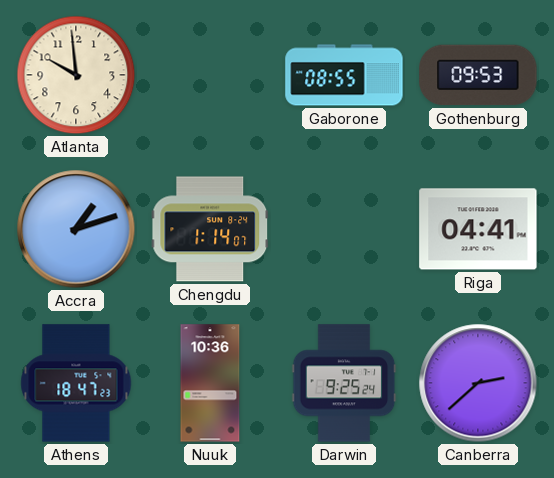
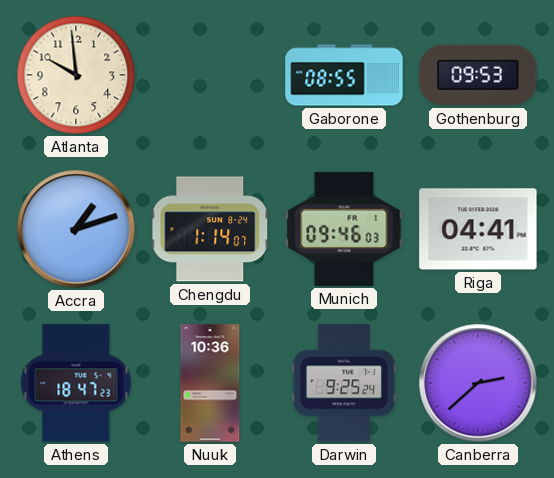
Munich: none -> 09:46 (344, 229)
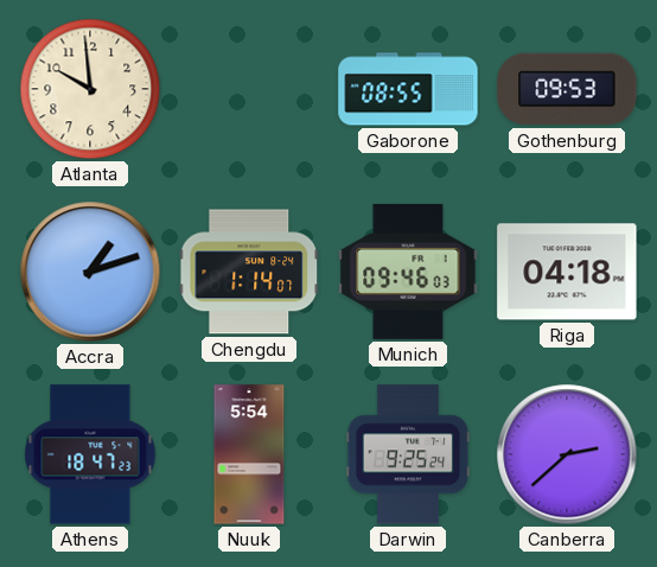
Riga: 04:41 -> 04:18 (567, 272)
Nuuk: 10:36 -> 5:54 (249, 454)
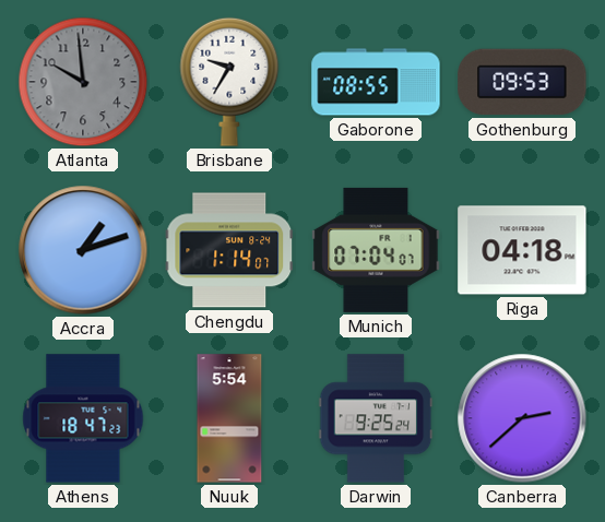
Atlanta dial: cream -> grey (83, 82)
Brisbane: none -> 9:35 (229, 82)
Munich: 09:46 -> 07:04 (376, 250)
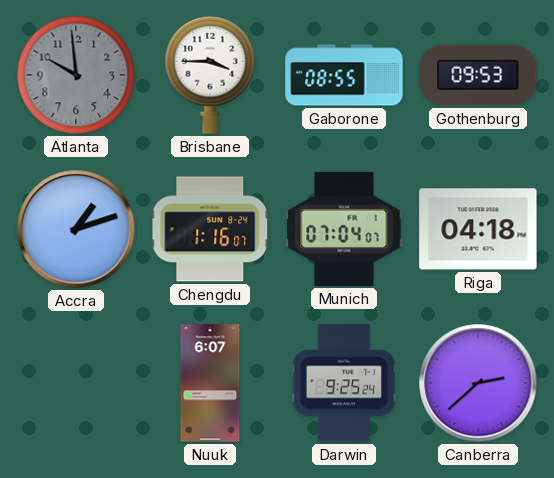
Brisbane: 9:35 -> 3:45 (210, 75)
Chengdu: 1:14 -> 1:16 (210, 229)
Athens: 18:47 -> none (83, 418)
Nuuk: 5:54 -> 6:07 (210, 383)
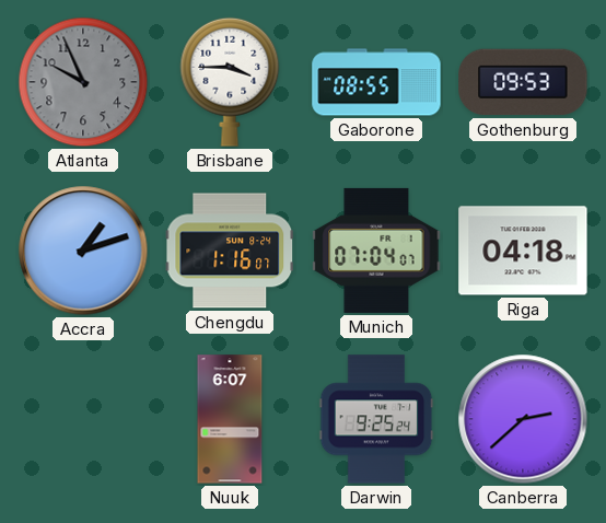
Atlanta: 9:59 -> 9:56 (83, 82)
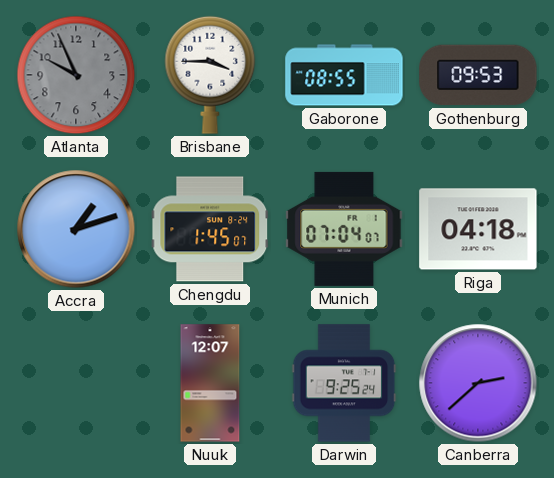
Chengdu: 1:16 -> 1:45 (210, 229)
Nuuk: 6:07 -> 12:07 (210, 383)
